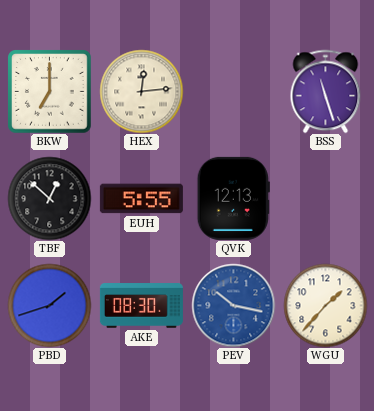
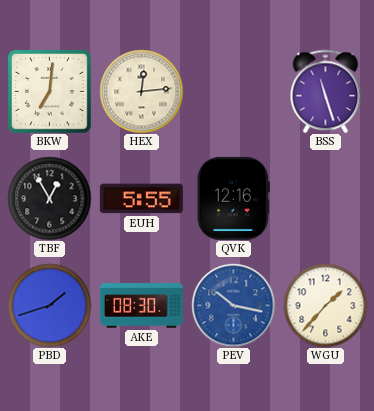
BKW: 7:00 -> 7:01 (49, 91)
TBF: 12:52 -> 12:55 (49, 198)
QVK: 12:13 -> 12:16 (233, 198)
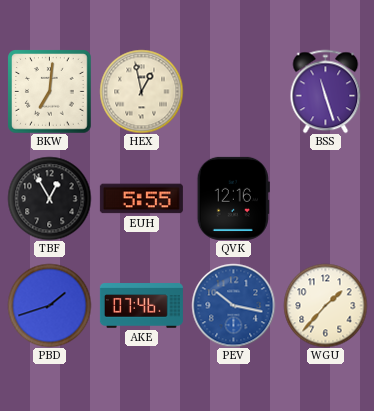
HEX: 12:14 -> 12:58 (141, 91)
AKE: 08:30 -> 07:46 (141, 306)
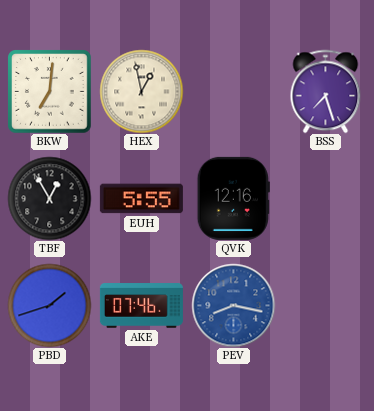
BSS: 11:27 -> 7:27 (326, 91)
PEV: 10:17 -> 8:17 (233, 305)
WGU: 1:37 -> none (325, 305)
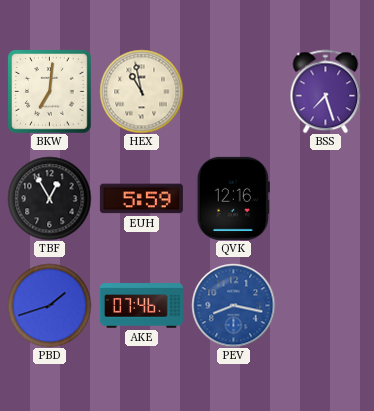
HEX: 12:58 -> 10:58 (141, 91)
EUH: 5:55 -> 5:59 (141, 199)
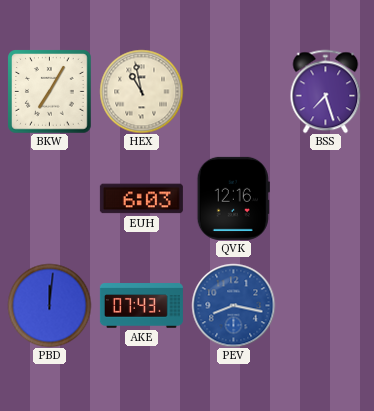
BKW: 7:01 -> 7:05 (49, 91)
TBF: 12:55 -> none (49, 198)
EUH: 5:59 -> 6:03 (141, 199)
PBD: 1:42 -> 12:01 (49, 305)
AKE: 07:46 -> 07:43 (141, 306)
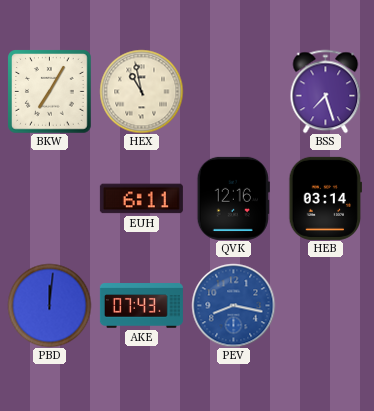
EUH: 6:03 -> 6:11 (141, 199)
HEB: none -> 03:14 (325, 198)
